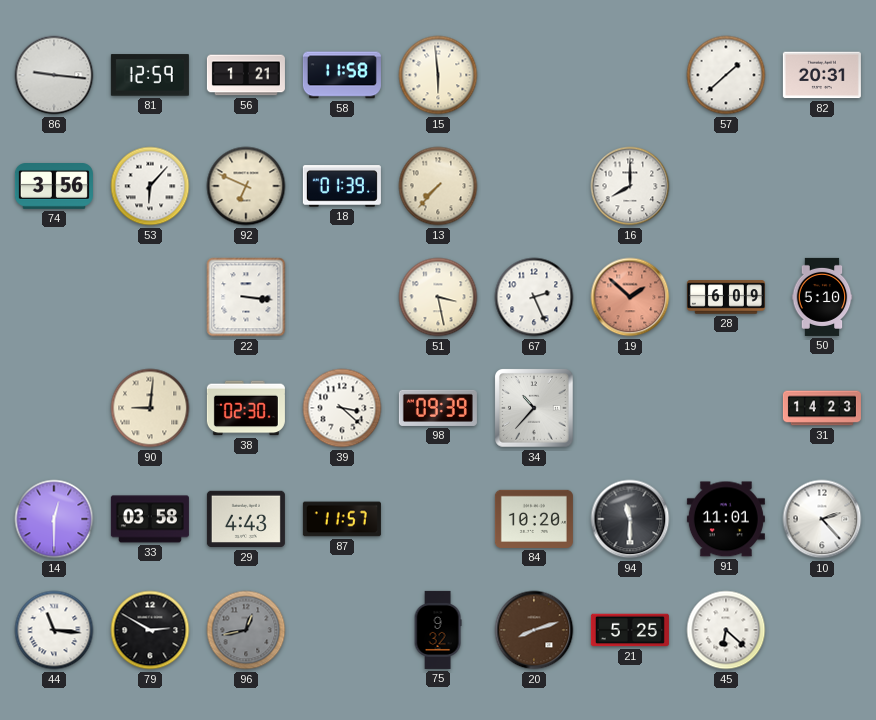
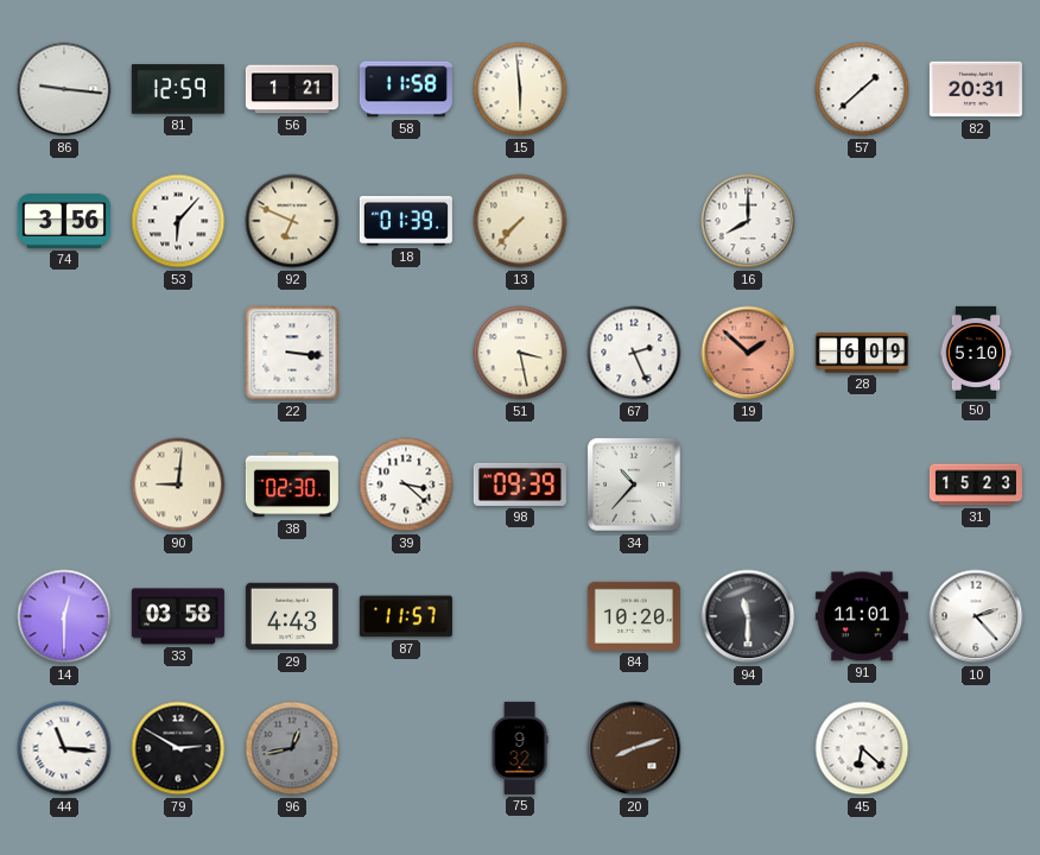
31: 14:23 -> 15:23 (976, 484)
21: 5:25 -> none (630, 630)
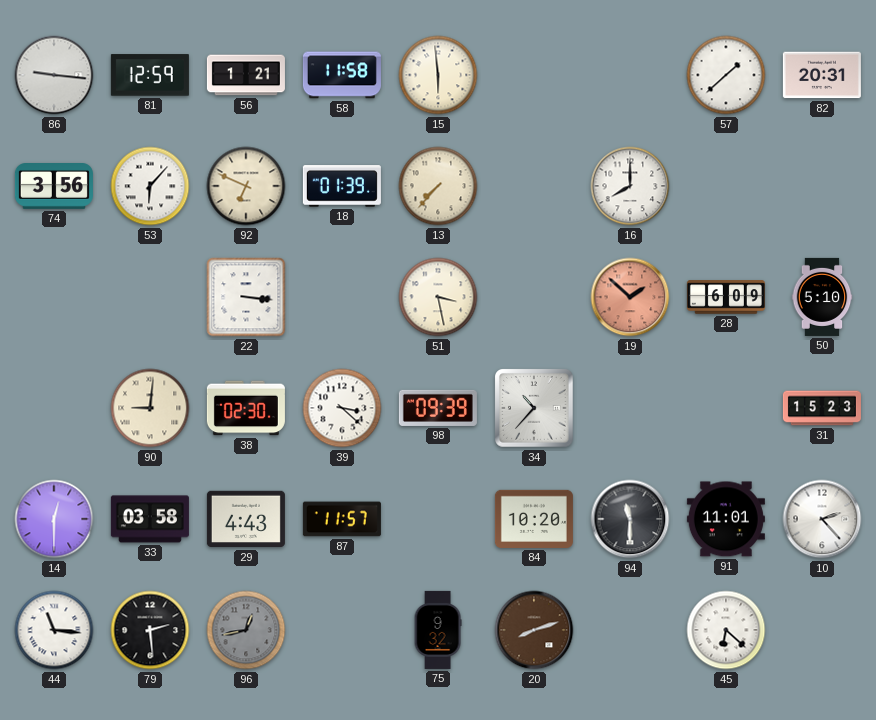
67: 2:26 -> none (634, 353)
79: 2:50 -> 2:29 (150, 630)
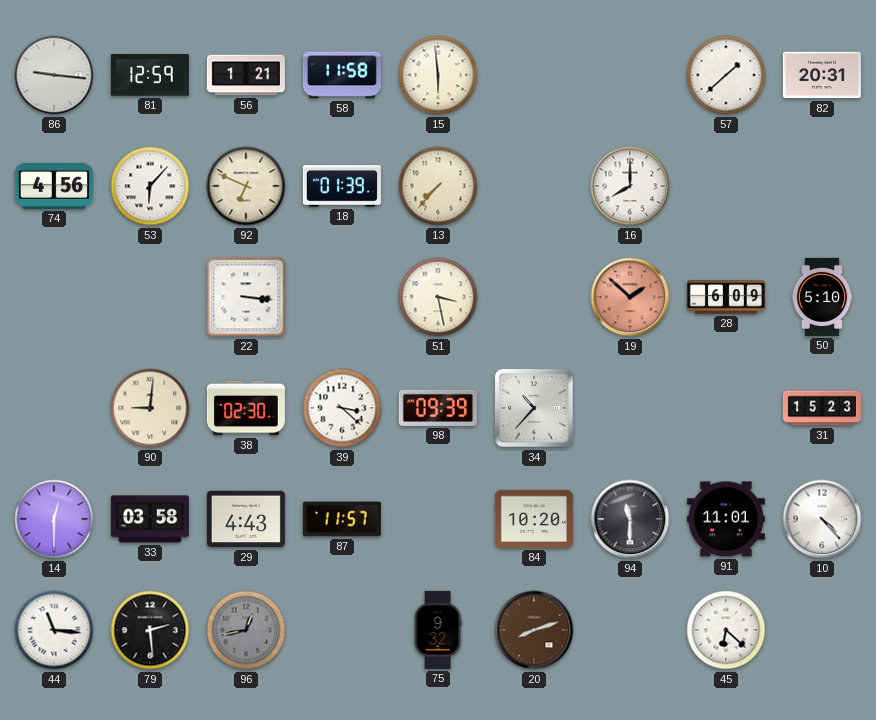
74: 3:56 -> 4:56 (54, 187)
10: 2:23 -> 4:23 (822, 519)
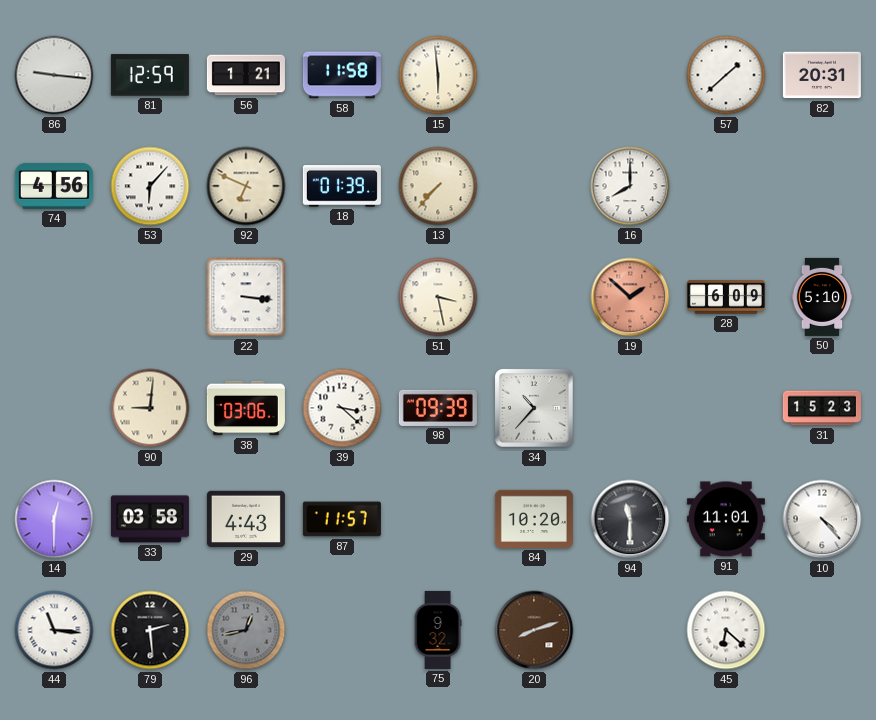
38: 02:30 -> 03:06 (246, 408)
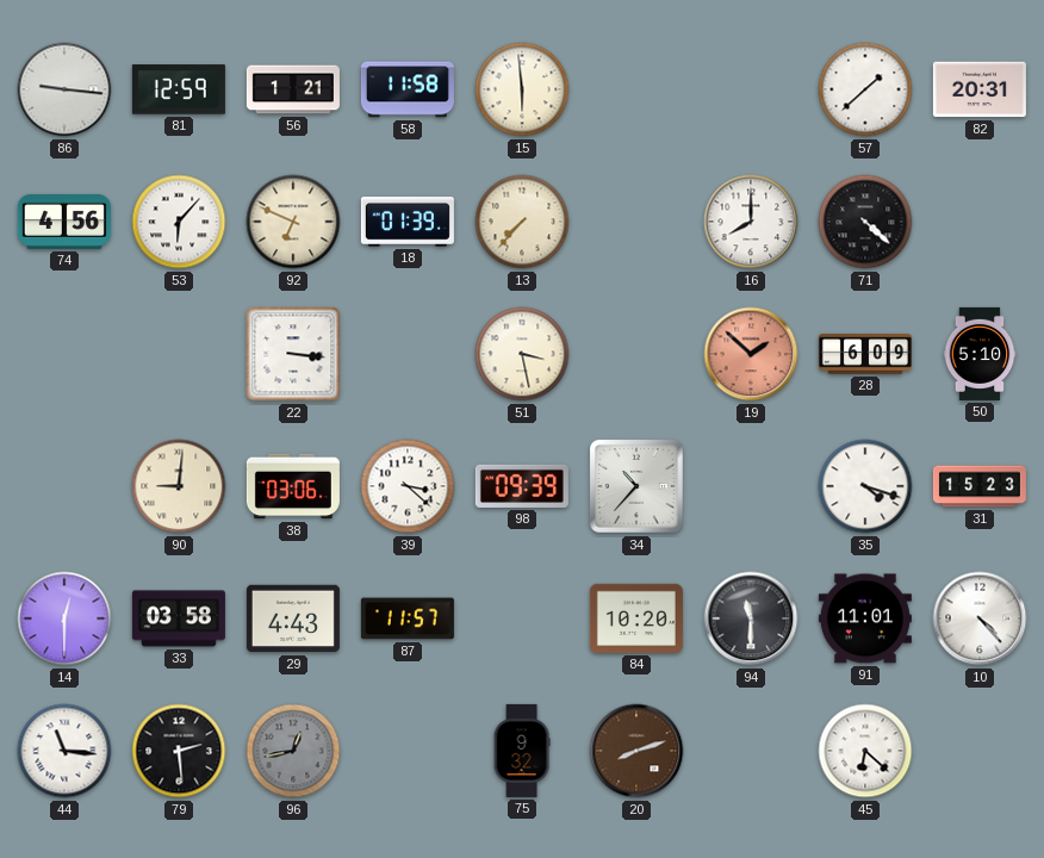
71: none -> 4:22 (865, 222)
35: none -> 4:18 (865, 486)
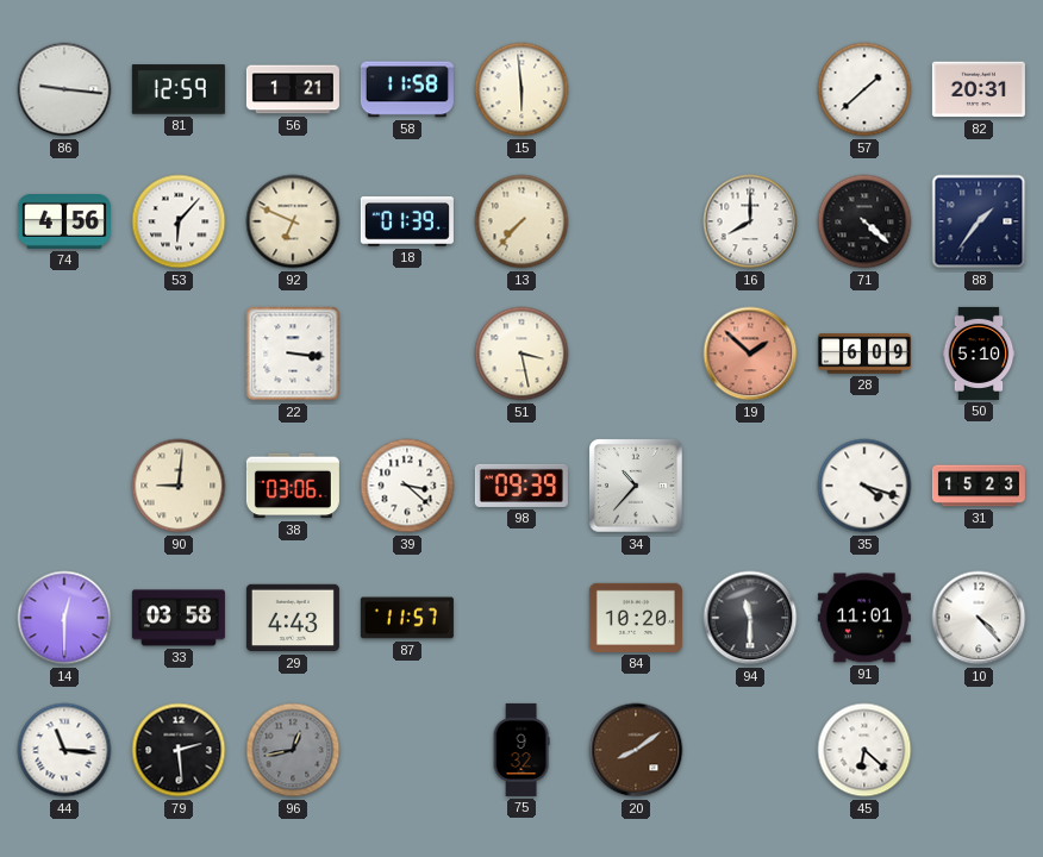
88: none -> 1:36 (979, 221)
20: 8:12 -> 8:09 (636, 750)
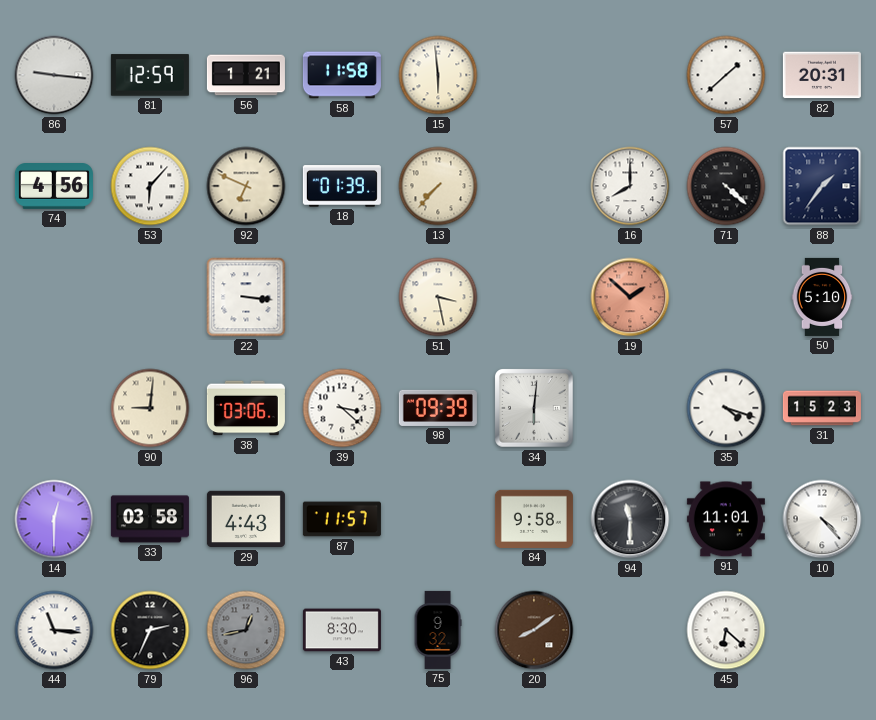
28: 6:09 -> none (864, 354)
34: 10:37 -> 6:01 (534, 408)
84: 10:20 -> 9:58 (534, 519)
79: 2:29 -> 2:34 (150, 630)
43: none -> 8:30 (342, 630)
